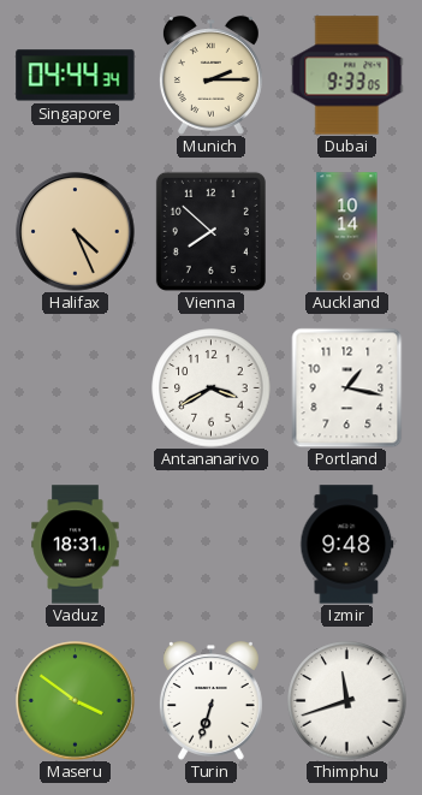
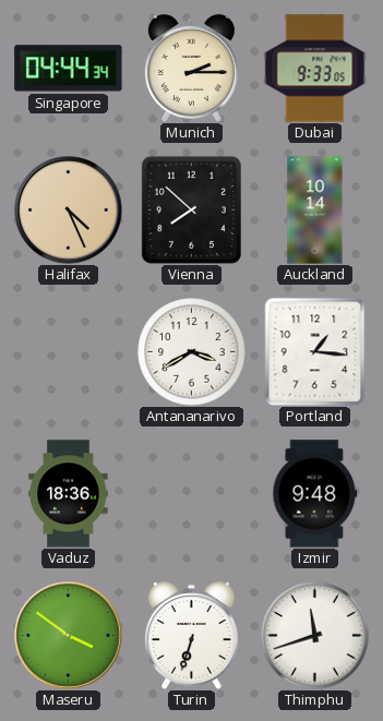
Portland: 1:17 -> 1:16 (315, 351)
Vaduz: 18:31 -> 18:36 (69, 494)
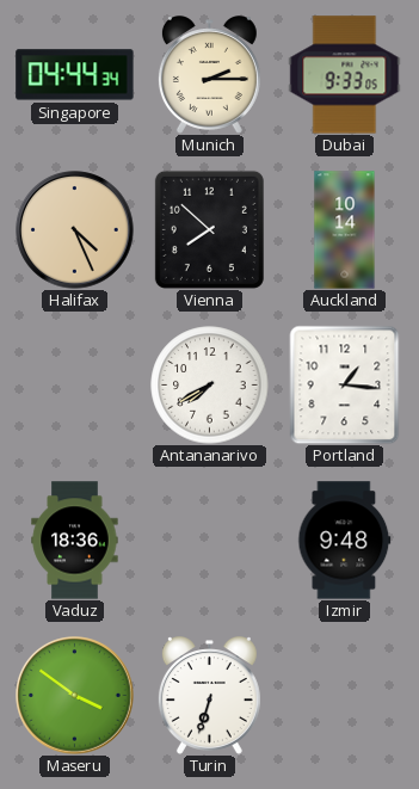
Antananarivo: 3:40 -> 7:40 (210, 386)
Thimphu: 11:42 -> none (315, 636)
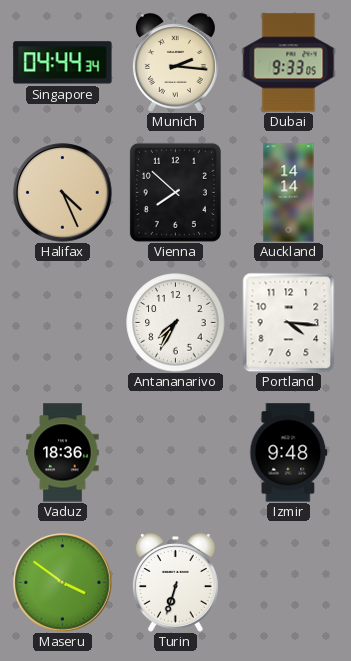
Munich: 2:15 -> 2:16 (175, 63)
Auckland: 10:14 -> 14:14 (289, 193)
Antananarivo: 7:40 -> 7:35 (176, 323)
Portland: 1:16 -> 4:16 (289, 322)
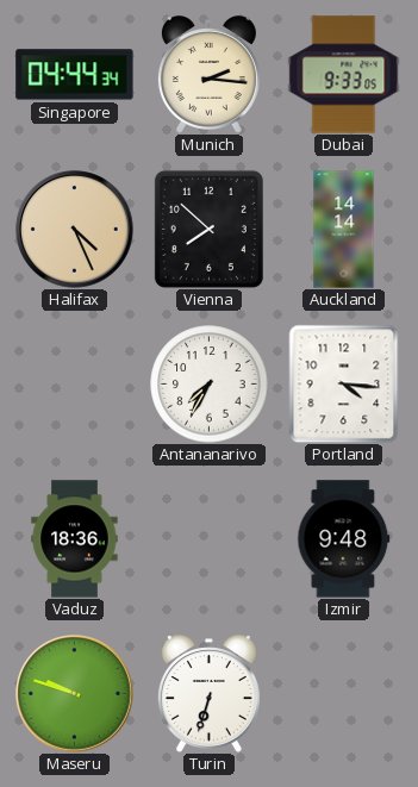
Maseru: 3:51 -> 9:48 (75, 694)
